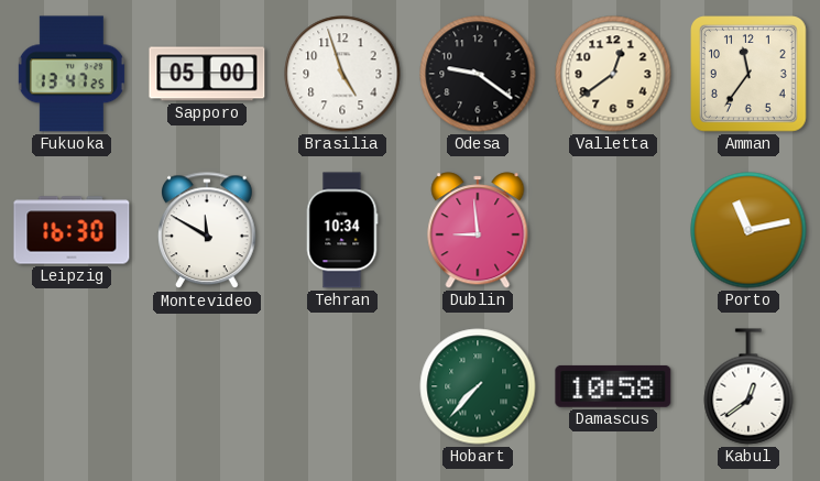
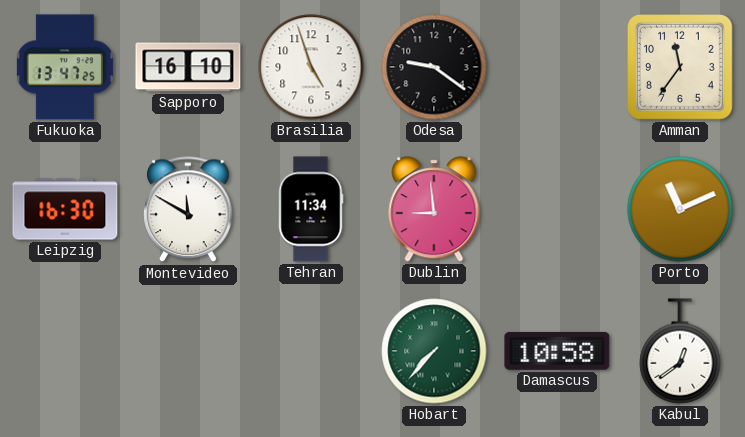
Sapporo: 05:00 -> 16:10 (188, 67)
Valletta: 12:39 -> none (613, 74)
Tehran: 10:34 -> 11:34 (311, 209)
Porto: 11:13 -> 11:11 (680, 209)
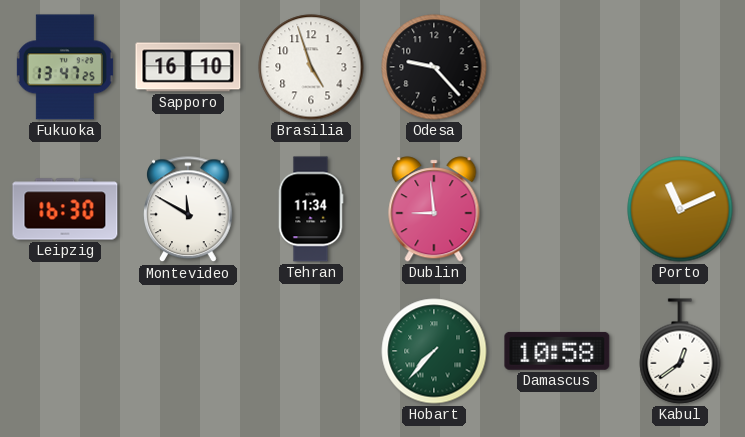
Odesa: 9:21 -> 9:23 (434, 67)
Amman: 11:36 -> none (681, 68)
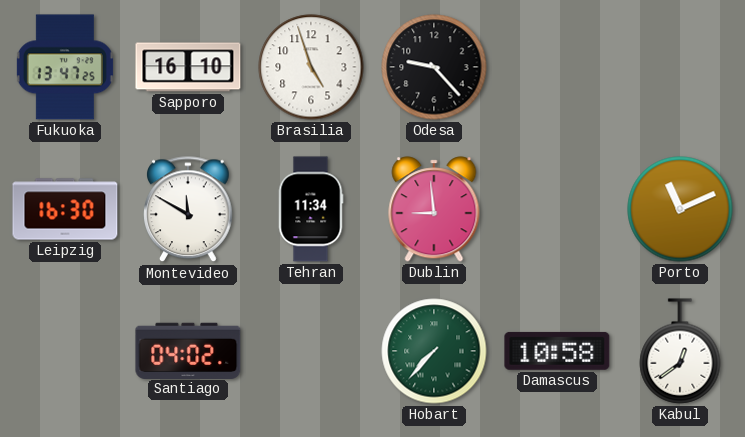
Santiago: none -> 04:02 (188, 350)
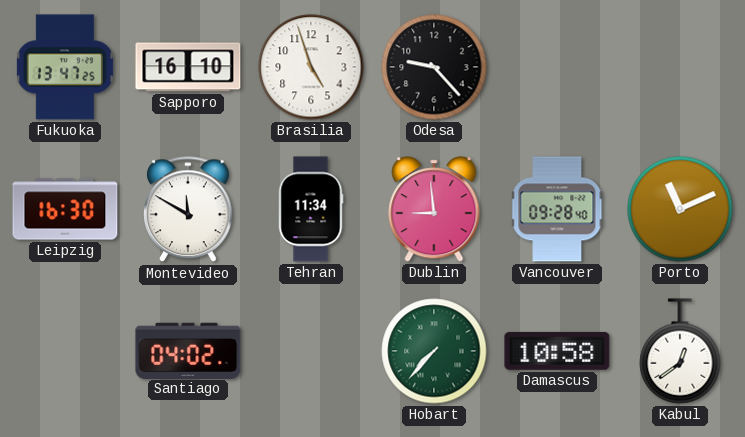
Vancouver: none -> 09:28 (557, 209)
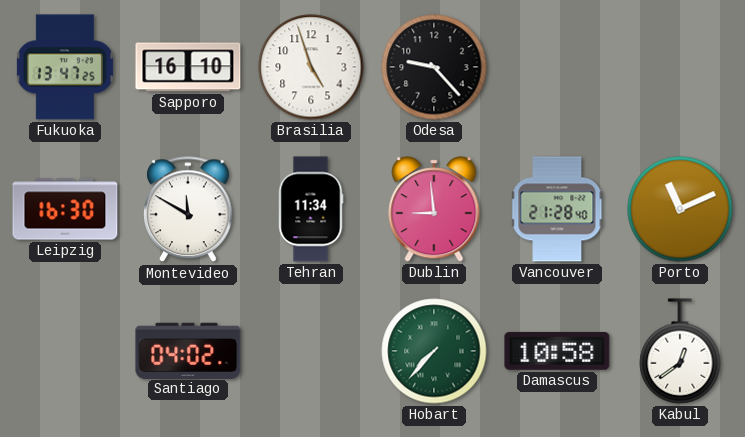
Vancouver: 09:28 -> 21:28 (557, 209)
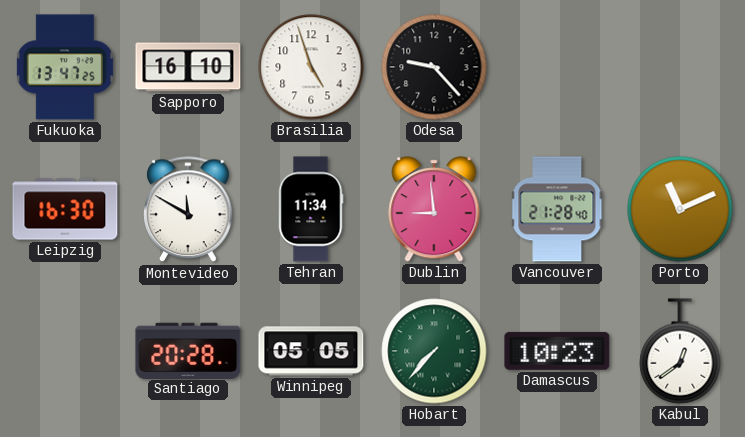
Santiago: 04:02 -> 20:28 (188, 350)
Winnipeg: none -> 05:05 (311, 351)
Damascus: 10:58 -> 10:23 (557, 351)
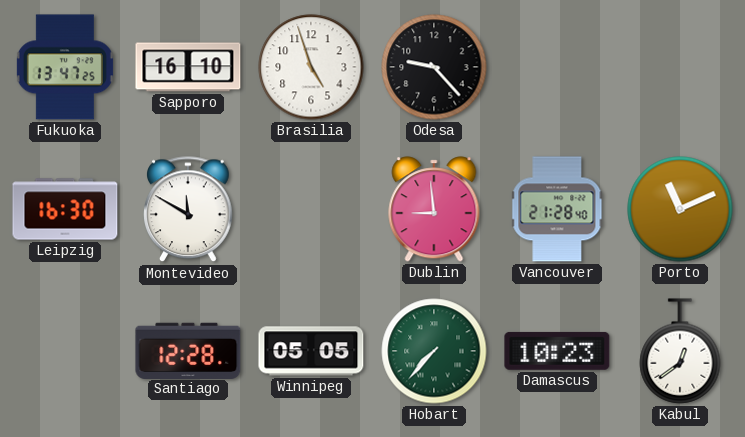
Tehran: 11:34 -> none (311, 209)
Santiago: 20:28 -> 12:28 (188, 350)
